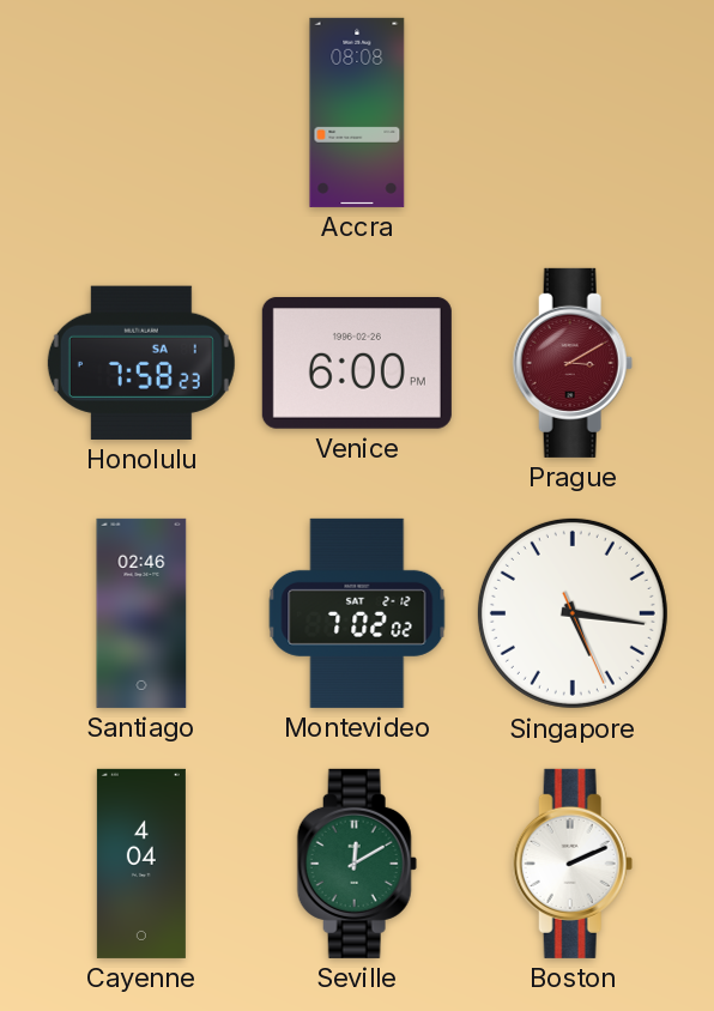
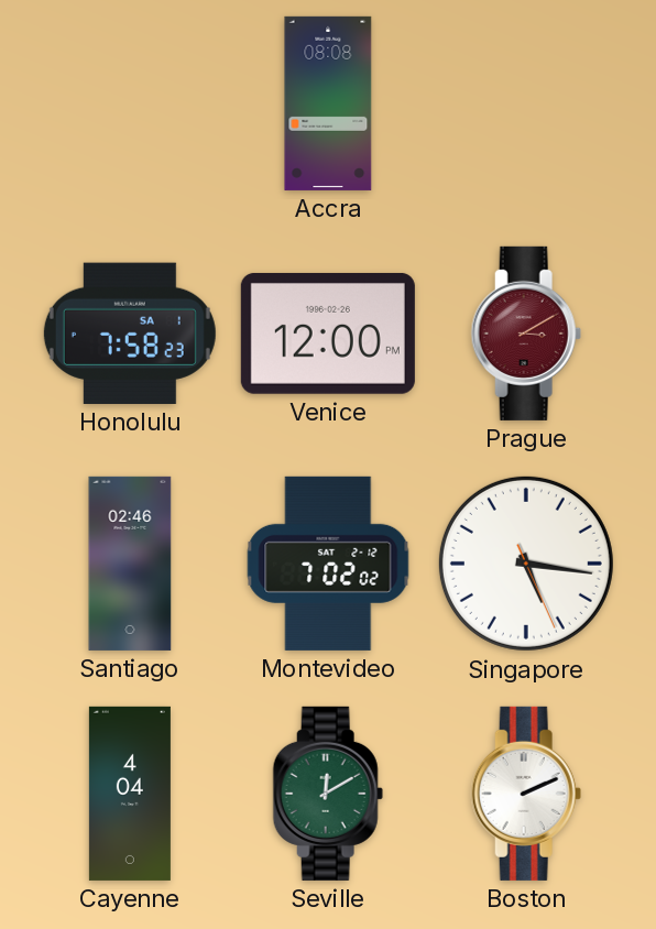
Venice: 6:00 -> 12:00 (328, 334)
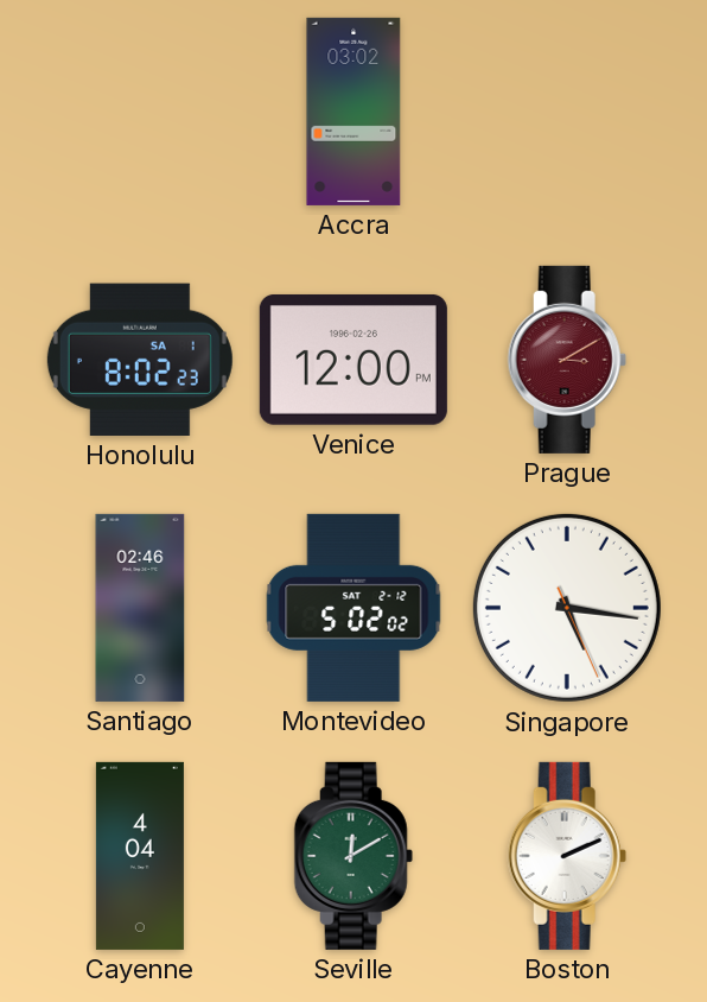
Accra: 08:08 -> 03:02 (353, 112)
Honolulu: 7:58 -> 8:02 (140, 360)
Montevideo: 7:02 -> 5:02 (353, 608)
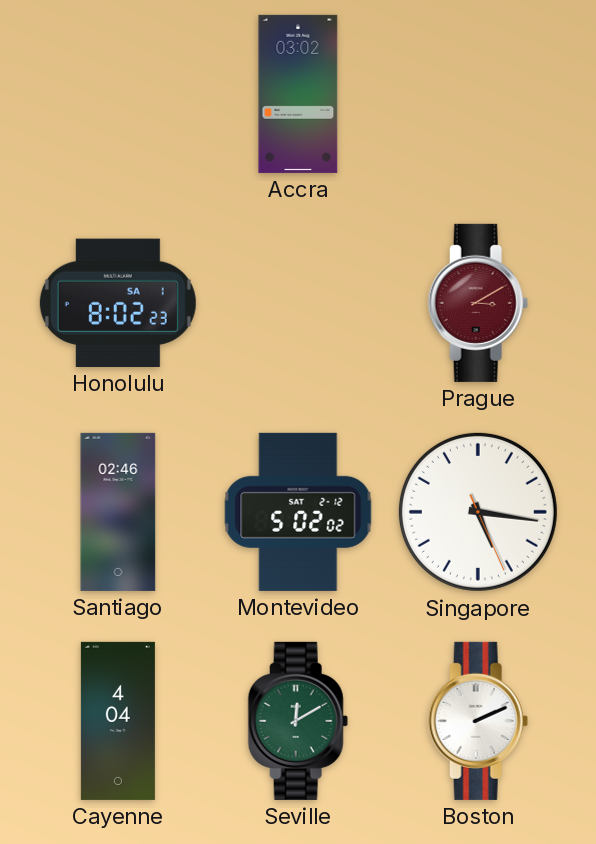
Venice: 12:00 -> none (353, 360)
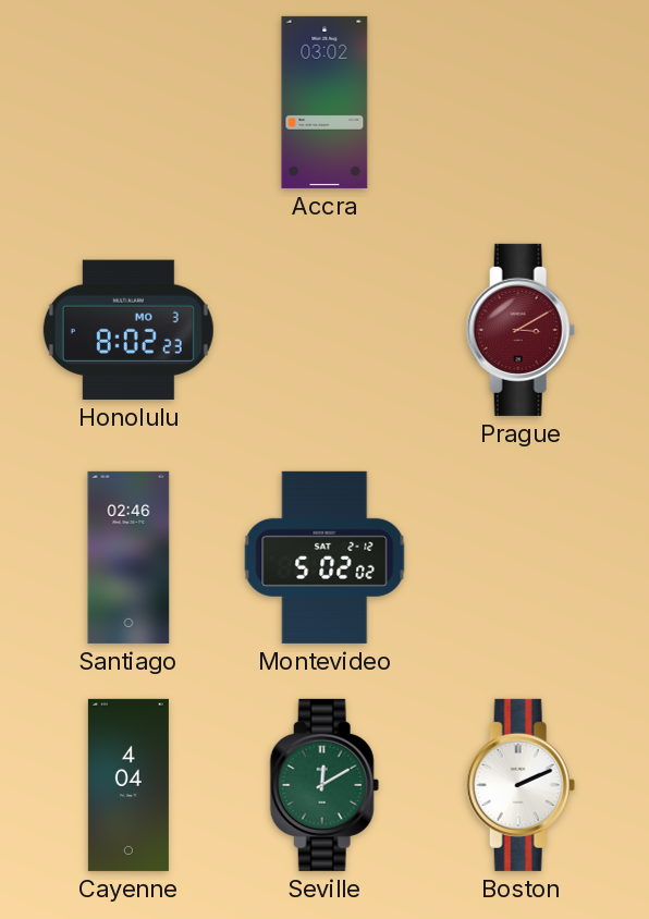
Honolulu date: SA 1 -> MO 3 (128, 330)
Singapore: 5:16 -> none (478, 512)
